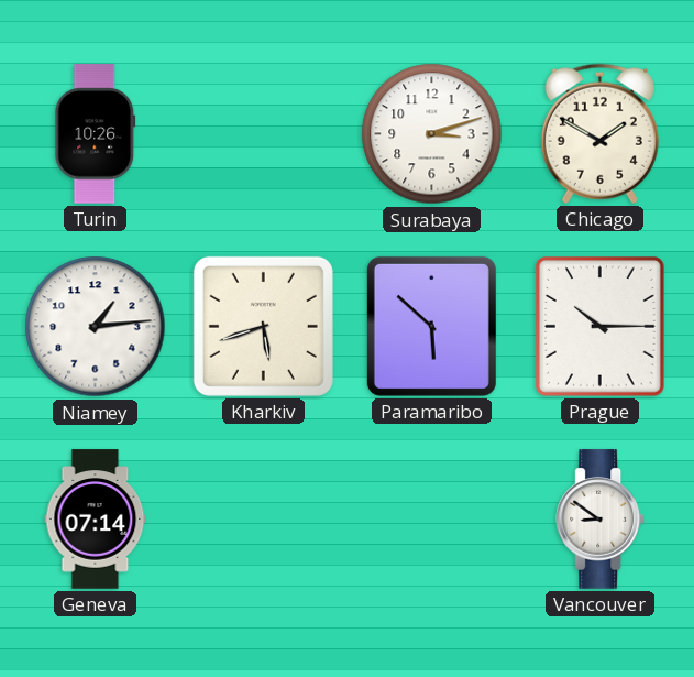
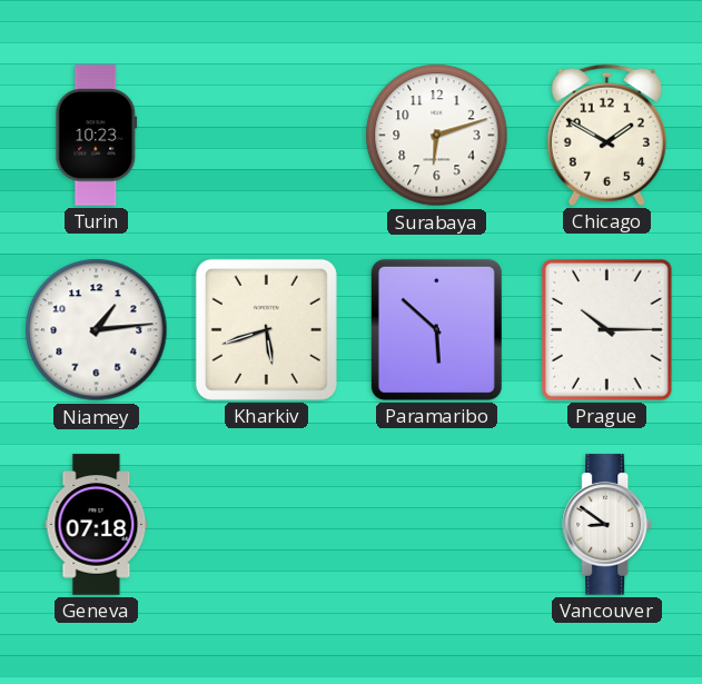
Turin: 10:26 -> 10:23 (97, 136)
Surabaya: 3:12 -> 6:12 (437, 136)
Geneva: 07:14 -> 07:18 (97, 525)
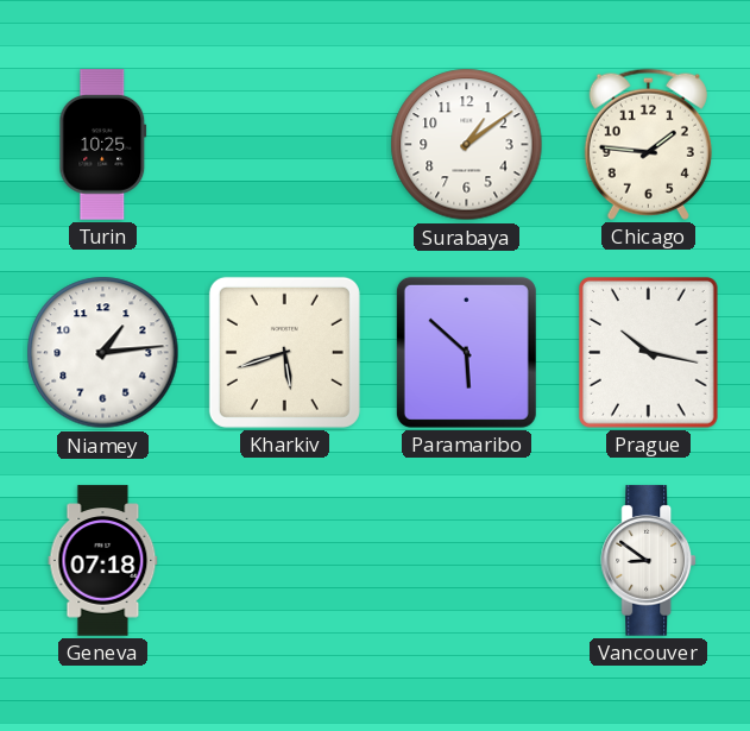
Turin: 10:23 -> 10:25 (103, 145)
Surabaya: 6:12 -> 1:09 (467, 145)
Chicago: 1:50 -> 1:46 (648, 144)
Prague: 10:15 -> 10:17 (649, 353)
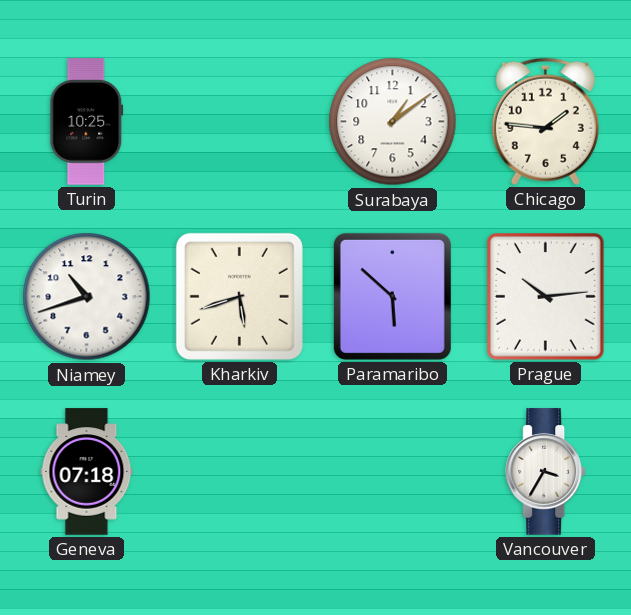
Niamey: 1:14 -> 10:42 (87, 297)
Prague: 10:17 -> 10:14 (546, 297)
Vancouver: 8:51 -> 3:35 (545, 472)
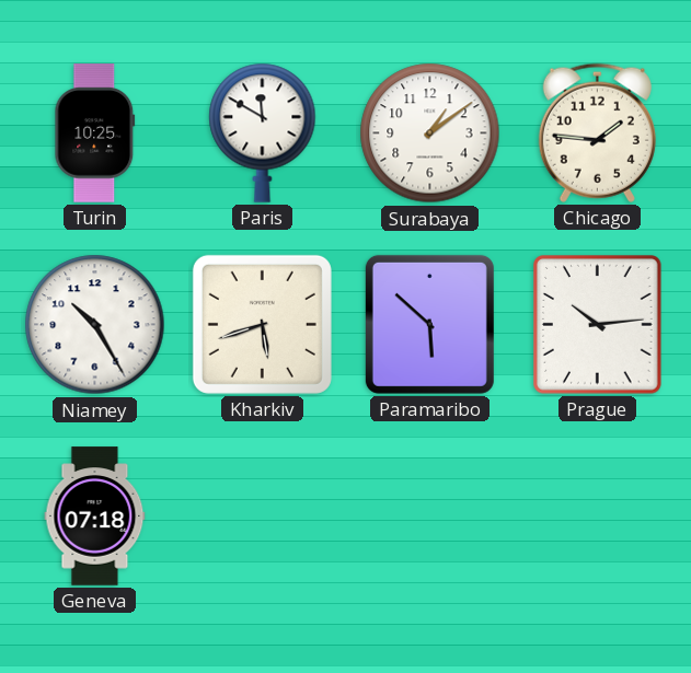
Paris: none -> 11:50 (263, 132)
Niamey: 10:42 -> 10:25 (95, 325)
Vancouver: 3:35 -> none (545, 472)
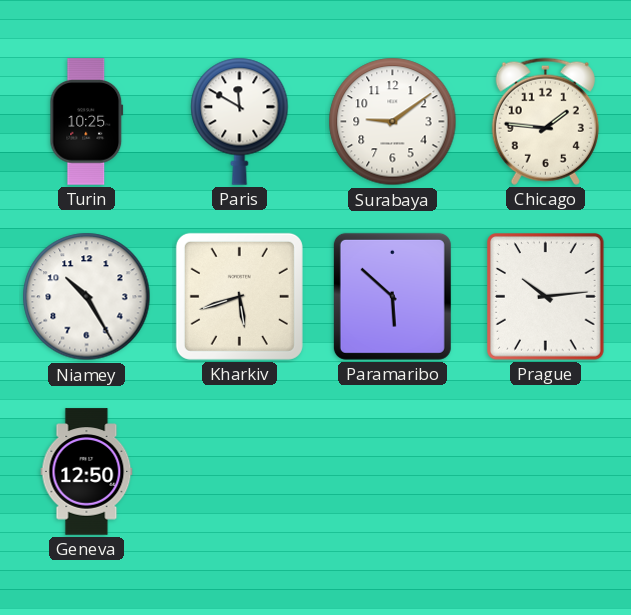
Surabaya: 1:09 -> 9:09 (393, 122)
Geneva: 07:18 -> 12:50 (87, 472)
